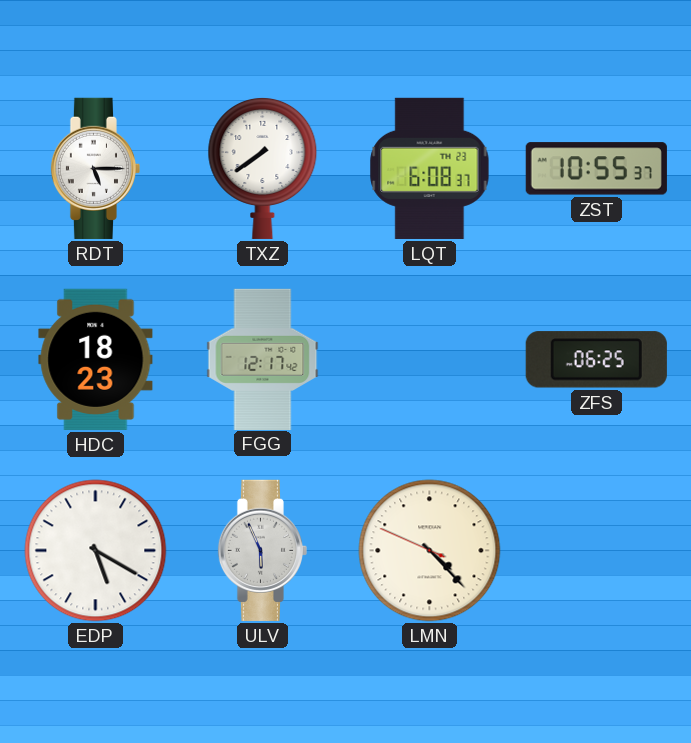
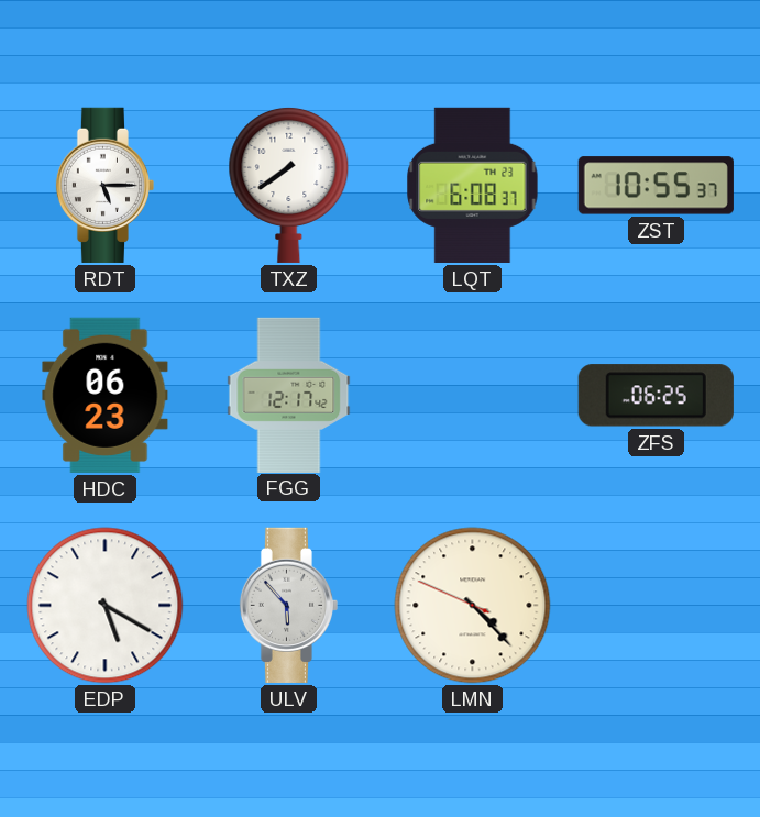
HDC: 18:23 -> 06:23 (106, 395)
ULV: 5:56 -> 5:53 (288, 605)
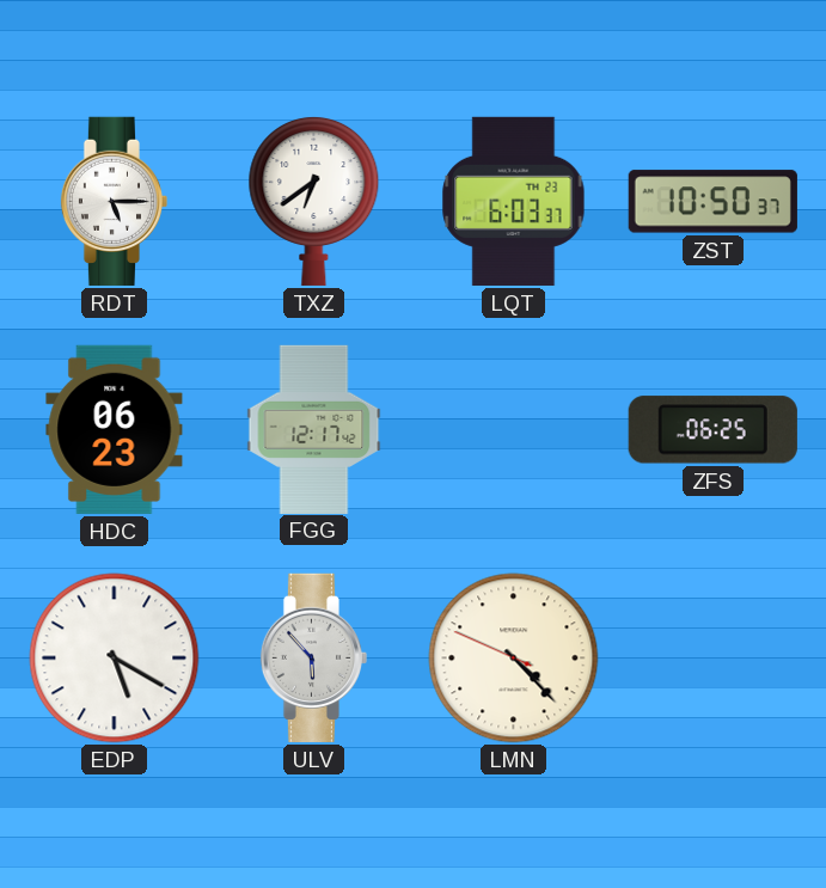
TXZ: 7:39 -> 6:39 (314, 201)
LQT: 6:08 -> 6:03 (514, 201)
ZST: 10:55 -> 10:50 (712, 202)
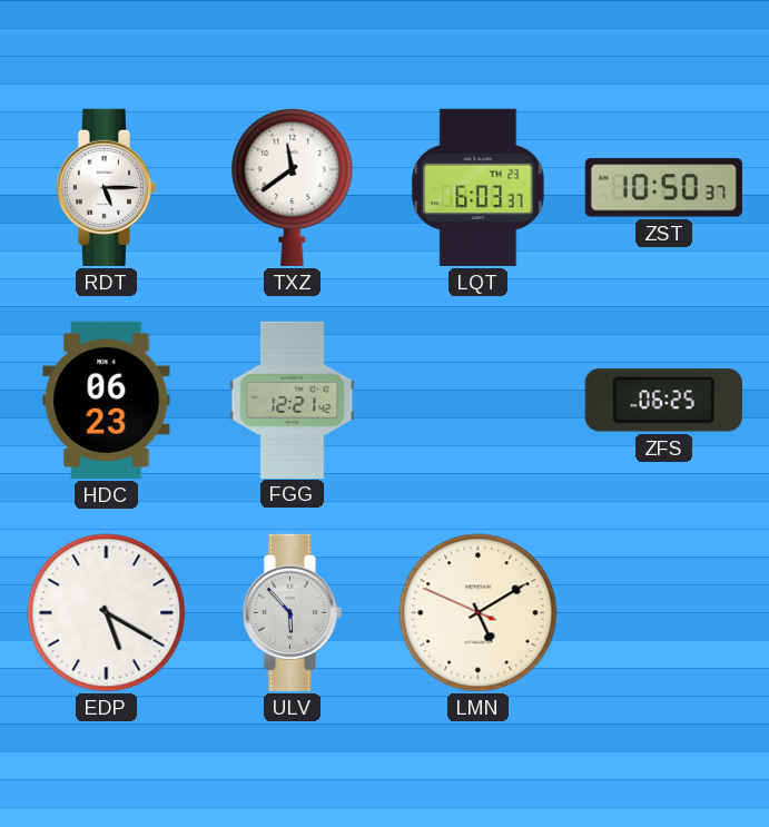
TXZ: 6:39 -> 11:39 (293, 187)
FGG: 12:17 -> 12:21 (293, 400)
LMN: 4:22 -> 5:09 (479, 613)
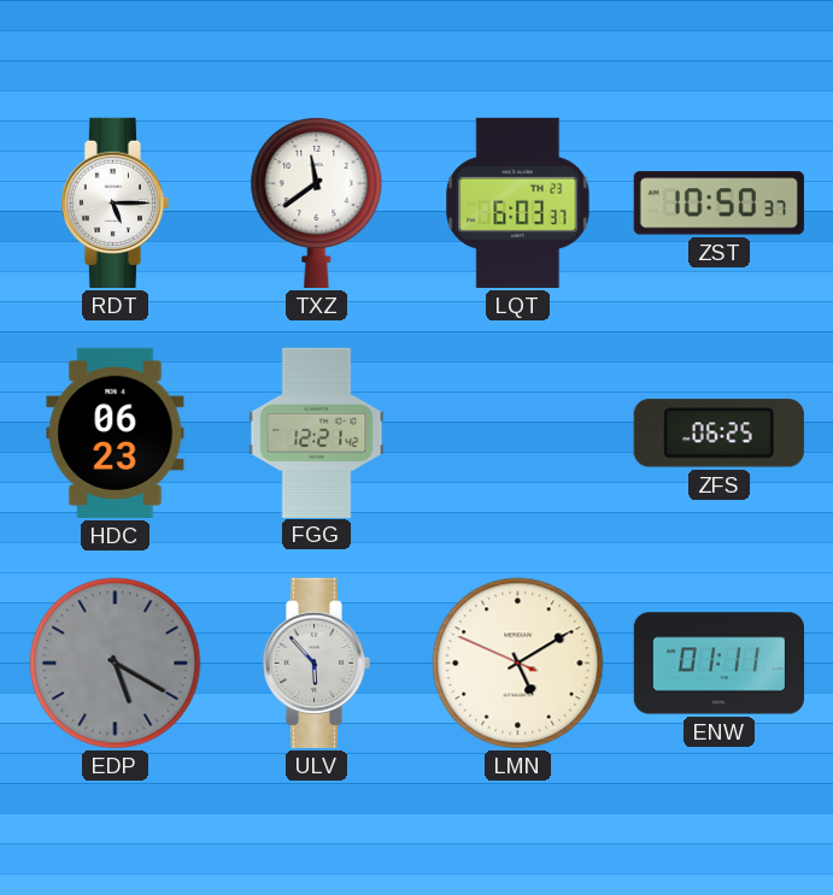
EDP dial: white -> grey (116, 664)
ENW: none -> 01:11 (718, 664)
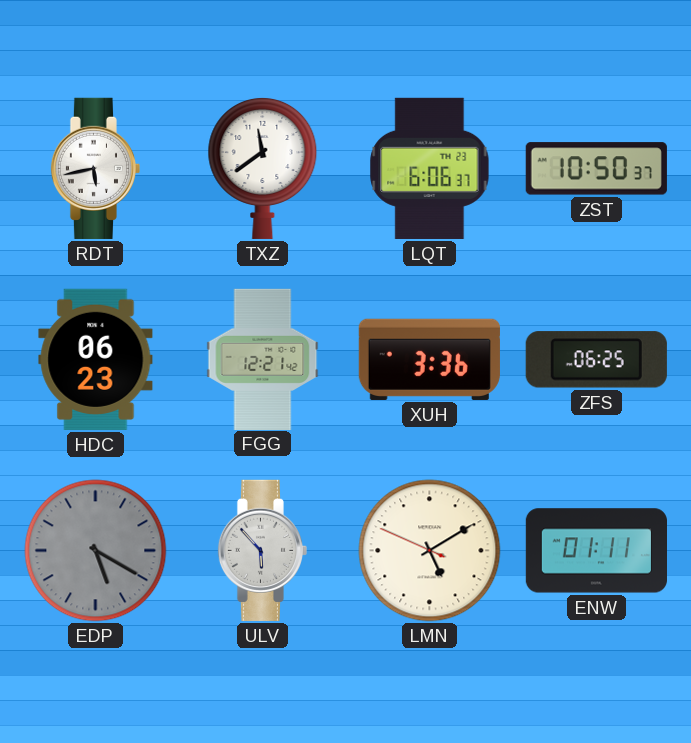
RDT: 5:15 -> 5:43 (95, 168)
LQT: 6:03 -> 6:06 (430, 168)
XUH: none -> 3:36 (429, 359)
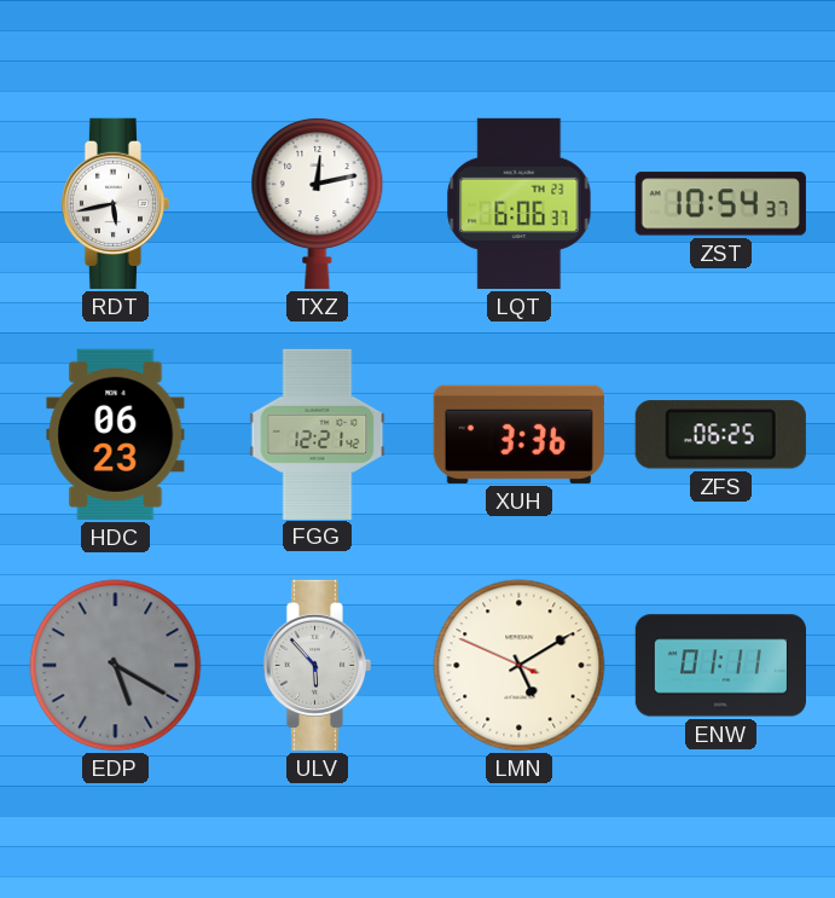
TXZ: 11:39 -> 12:13 (318, 203)
ZST: 10:50 -> 10:54 (720, 204)
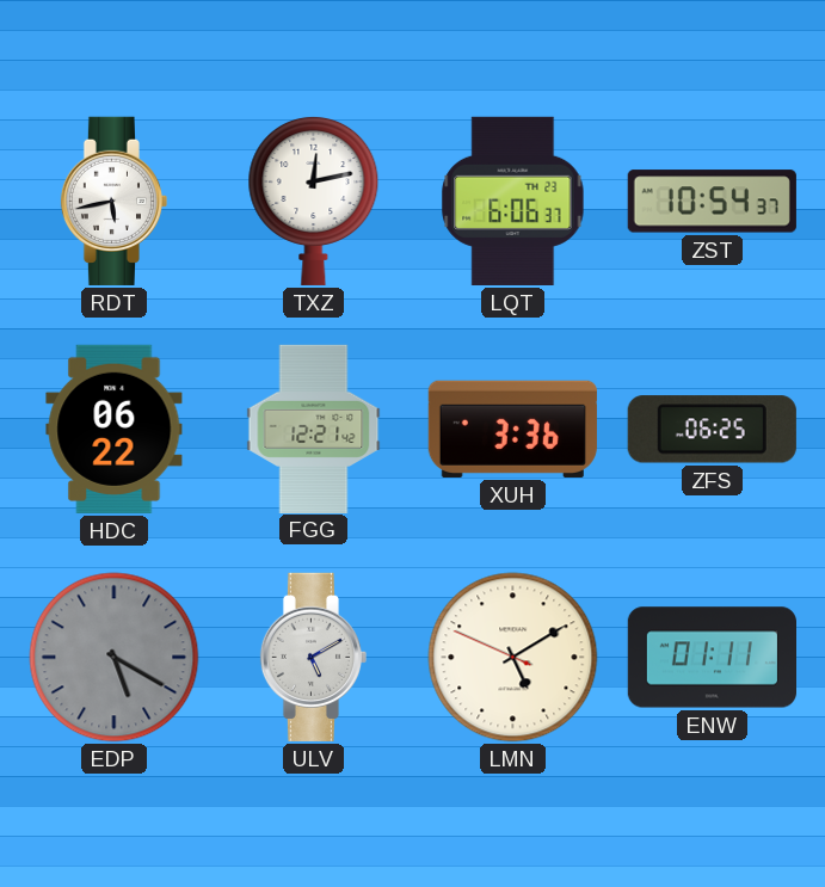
HDC: 06:23 -> 06:22 (115, 429)
ULV: 5:53 -> 5:10 (313, 657)
